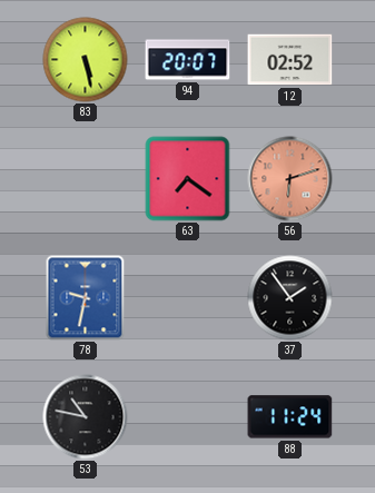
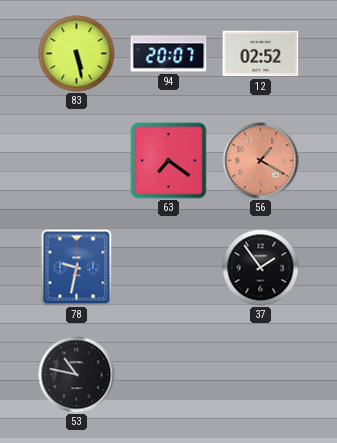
56: 6:12 -> 1:20 (261, 161)
88: 11:24 -> none (290, 417)
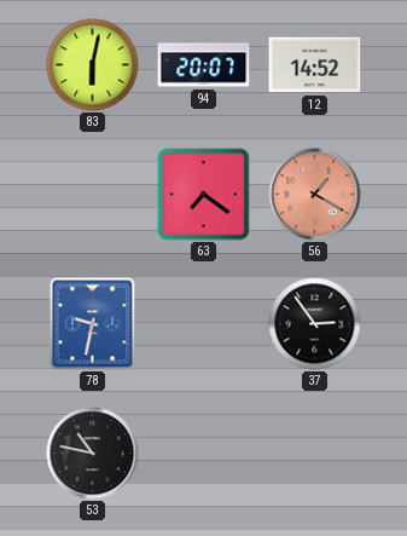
83: 5:28 -> 6:02 (93, 65)
12: 02:52 -> 14:52 (315, 65)
37: 1:54 -> 2:54 (315, 324)
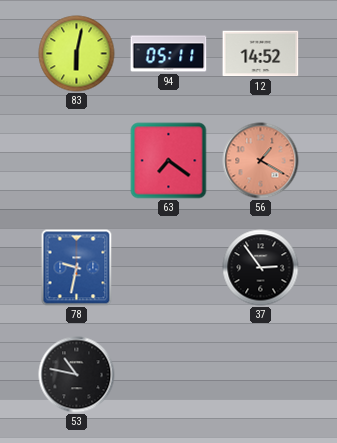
94: 20:07 -> 05:11 (169, 54)
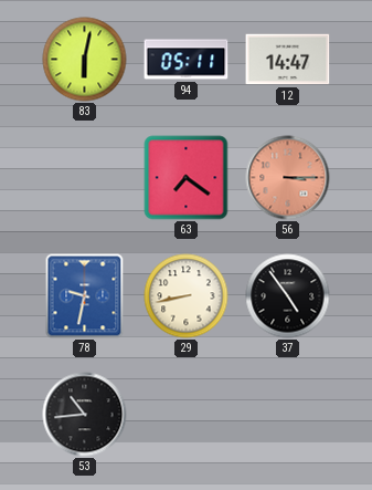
12: 14:52 -> 14:47 (288, 60)
56: 1:20 -> 3:15 (288, 178)
29: none -> 8:43 (187, 296)
37: 2:54 -> 4:54 (288, 296)
53: 10:47 -> 10:44 (85, 415)
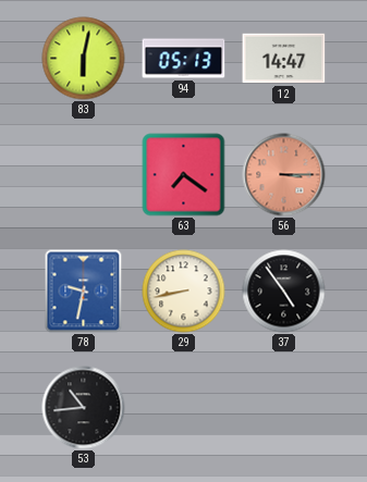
94: 05:11 -> 05:13 (184, 59)
